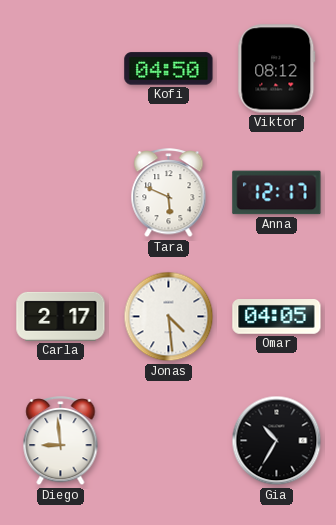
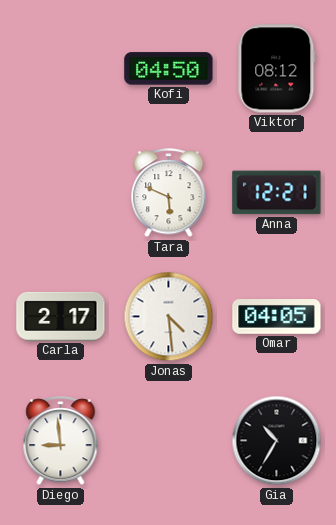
Anna: 12:17 -> 12:21 (277, 193)
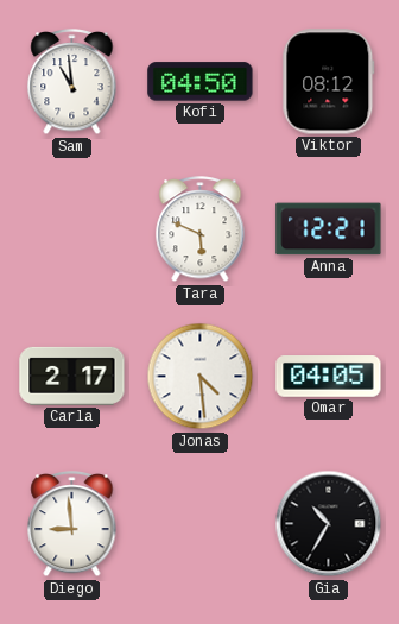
Sam: none -> 10:59 (72, 83)
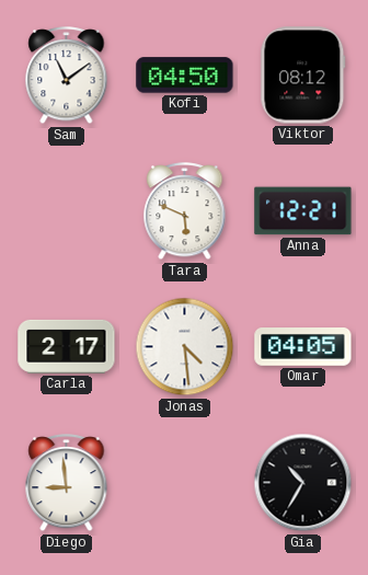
Sam: 10:59 -> 11:09 (67, 77)
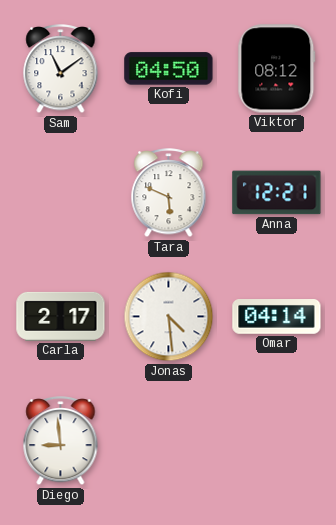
Omar: 04:05 -> 04:14 (277, 317)
Gia: 10:35 -> none (303, 483)
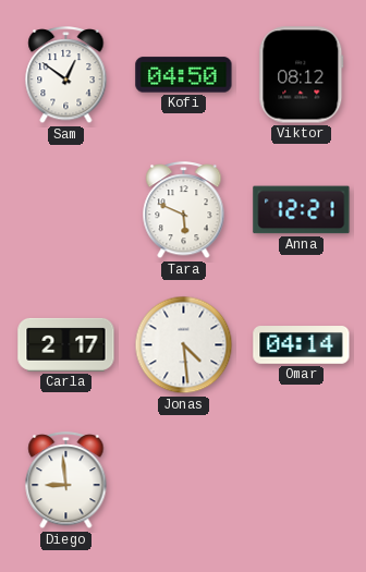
Sam: 11:09 -> 12:51 (66, 76)
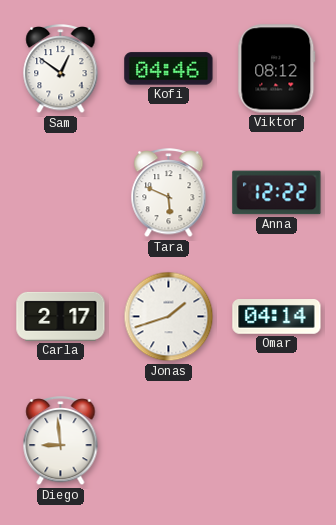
Kofi: 04:50 -> 04:46 (169, 69)
Anna: 12:21 -> 12:22 (277, 193)
Jonas: 4:29 -> 1:42 (169, 317)
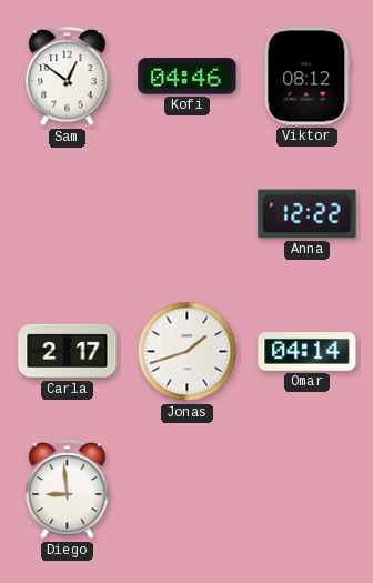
Tara: 5:49 -> none (169, 194)
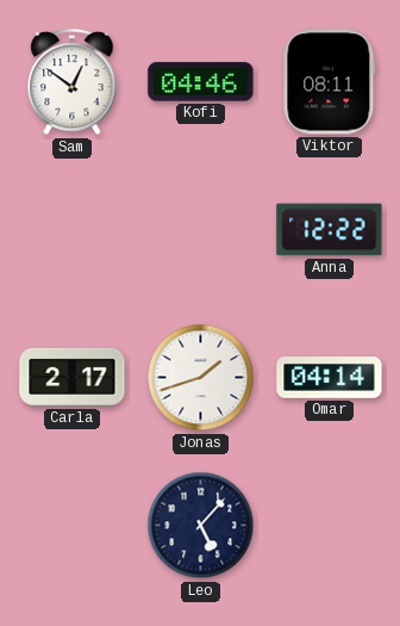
Viktor: 08:12 -> 08:11 (330, 82)
Diego: 8:59 -> none (68, 491)
Leo: none -> 5:07 (201, 526)
